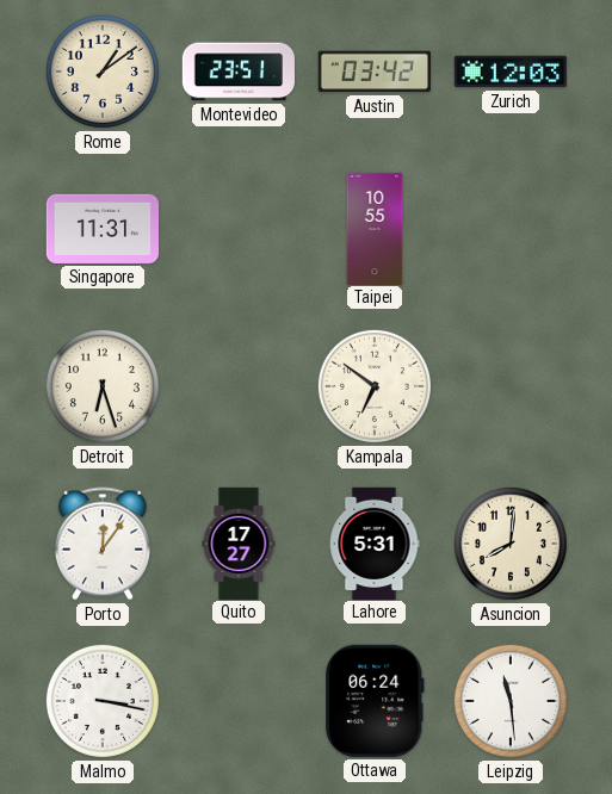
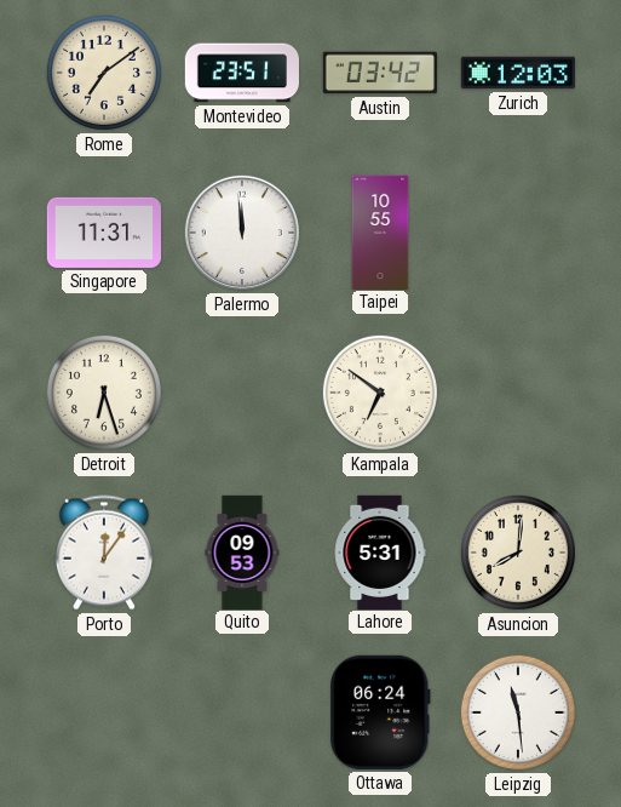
Rome: 1:09 -> 7:09 (104, 73)
Palermo: none -> 11:59 (242, 233)
Quito: 17:27 -> 09:53 (242, 551)
Malmo: 3:17 -> none (103, 701)
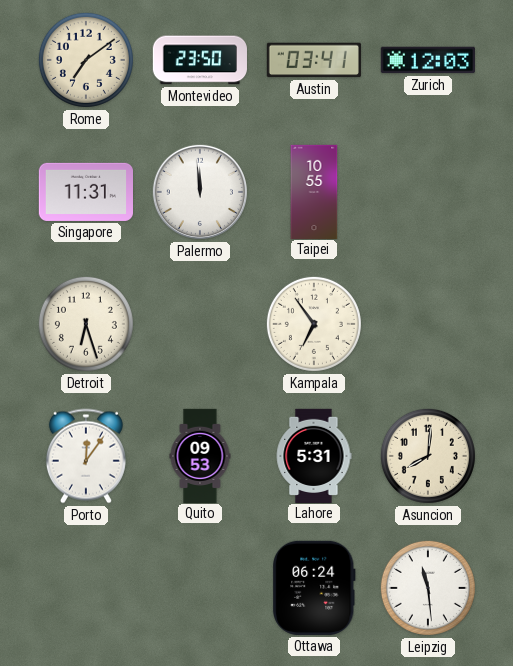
Montevideo: 23:51 -> 23:50 (200, 60)
Austin: 03:42 -> 03:41 (314, 60)
Kampala: 6:51 -> 6:54 (314, 324)
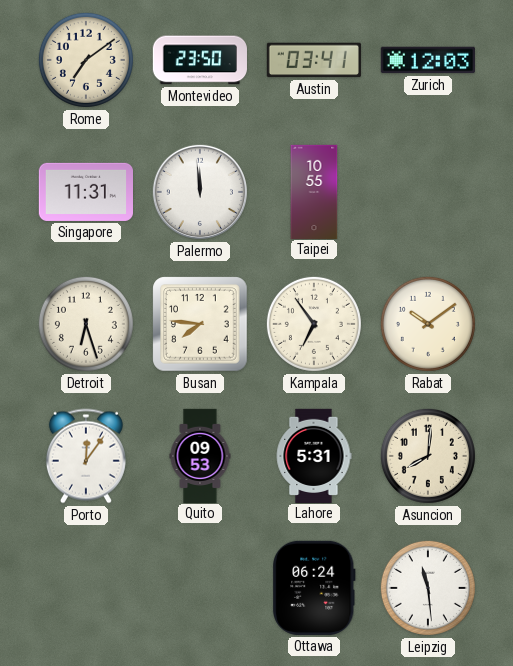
Busan: none -> 7:46 (200, 324)
Rabat: none -> 10:09 (428, 324)
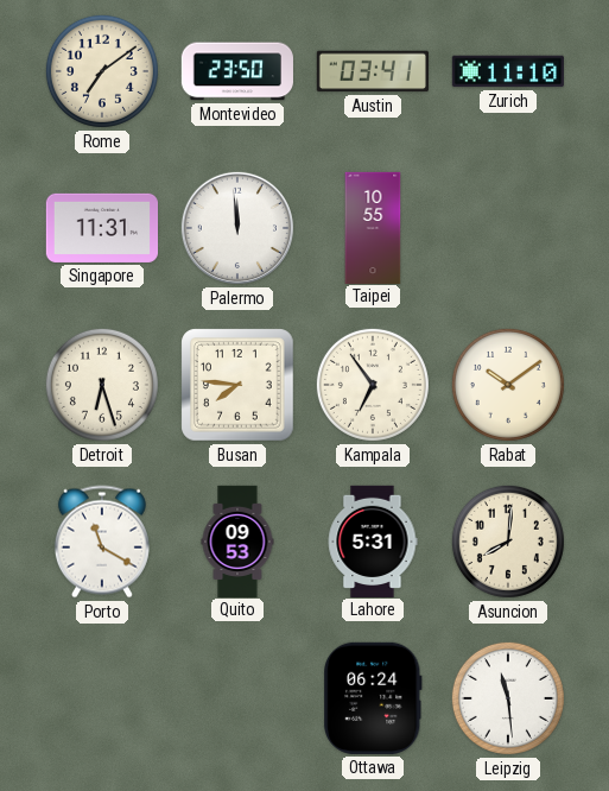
Zurich: 12:03 -> 11:10 (508, 71)
Porto: 12:06 -> 11:20 (102, 542)
